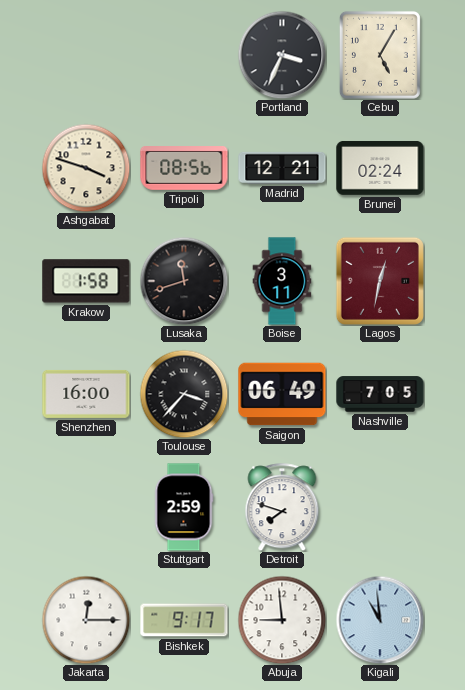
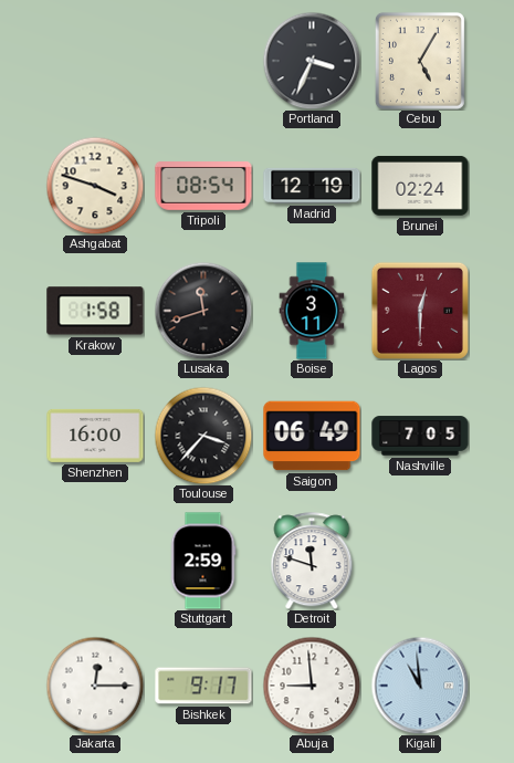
Tripoli: 08:56 -> 08:54 (203, 187)
Madrid: 12:21 -> 12:19 (312, 186)
Lagos: 12:32 -> 12:30 (420, 311)
Detroit: 7:48 -> 11:48 (312, 561)
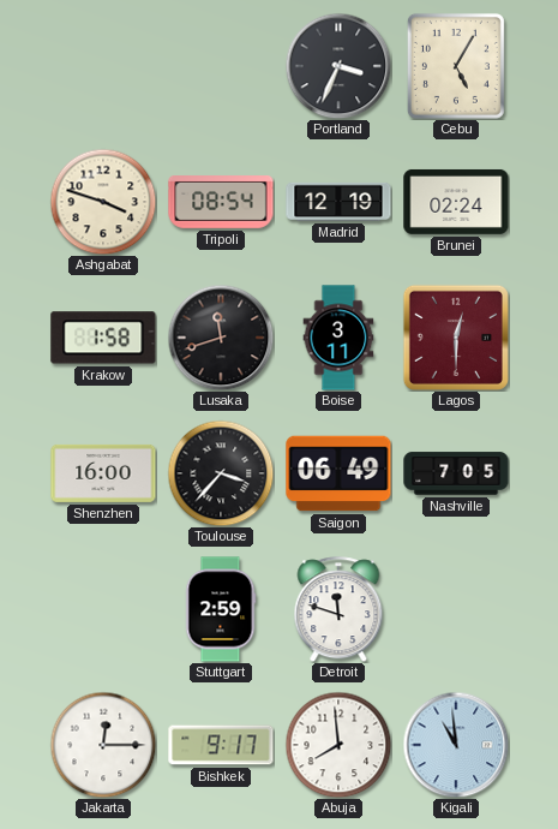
Abuja: 8:59 -> 7:59 (338, 745)
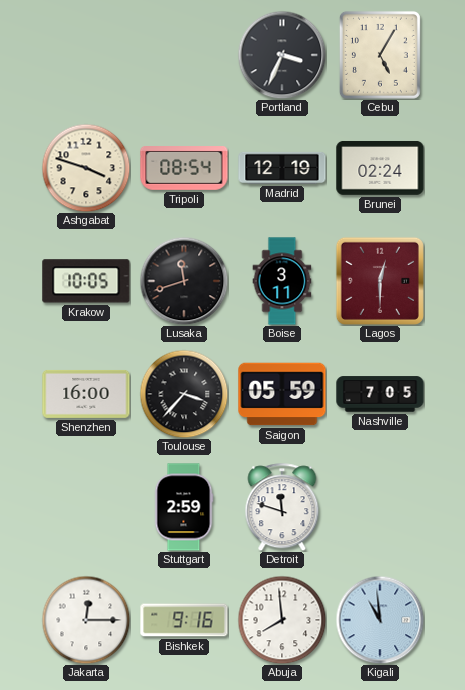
Krakow: 1:58 -> 10:05 (86, 281)
Saigon: 06:49 -> 05:59 (282, 394)
Bishkek: 9:17 -> 9:16 (184, 620)
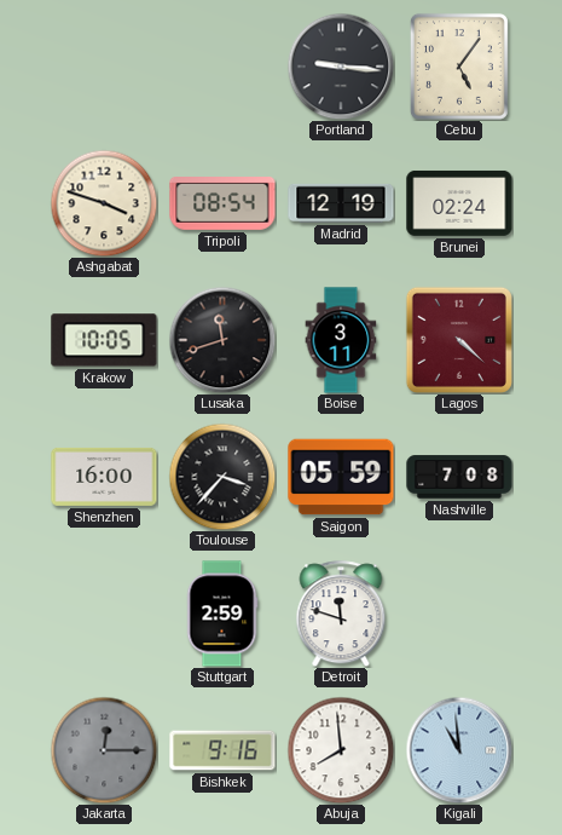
Portland: 3:34 -> 9:16 (341, 67)
Cebu: 5:05 -> 5:06 (459, 67)
Lagos: 12:30 -> 4:22 (459, 340)
Nashville: 7:05 -> 7:08 (459, 477)
Jakarta dial: white -> grey (104, 750)
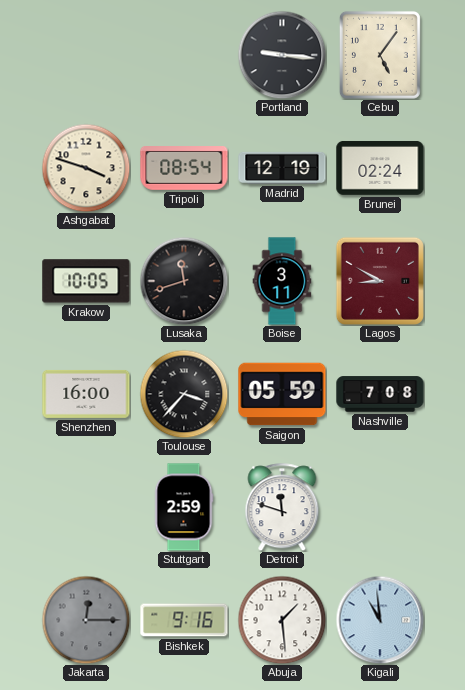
Lagos: 4:22 -> 8:50 (380, 281)
Abuja: 7:59 -> 1:29 (282, 620)
